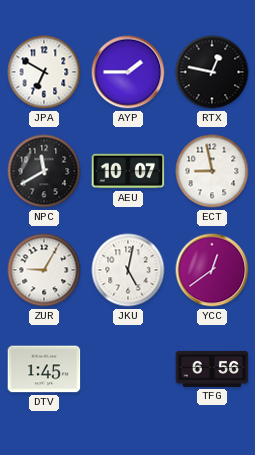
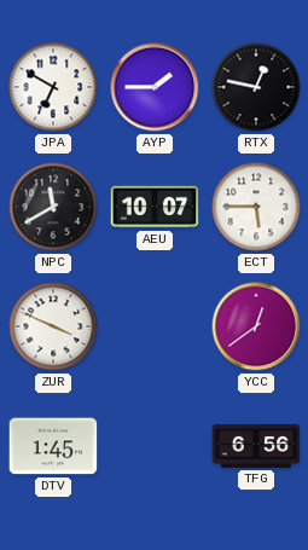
ECT: 8:58 -> 5:45 (256, 207)
ZUR: 9:05 -> 3:49 (53, 326)
JKU: 5:02 -> none (128, 270)
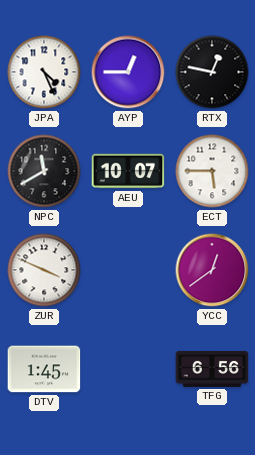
JPA: 6:50 -> 4:26 (44, 72)
AYP: 1:45 -> 12:45 (128, 72)
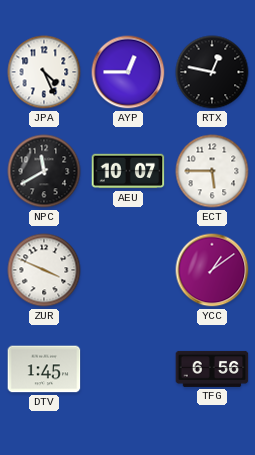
YCC: 12:39 -> 1:09 (212, 270)
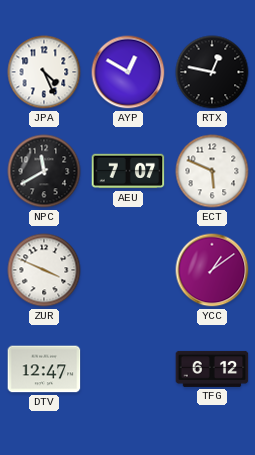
AYP: 12:45 -> 12:50 (128, 72)
AEU: 10:07 -> 7:07 (128, 171)
ECT: 5:45 -> 5:49 (212, 171)
DTV: 1:45 -> 12:47 (44, 369)
TFG: 6:56 -> 6:12 (212, 369)
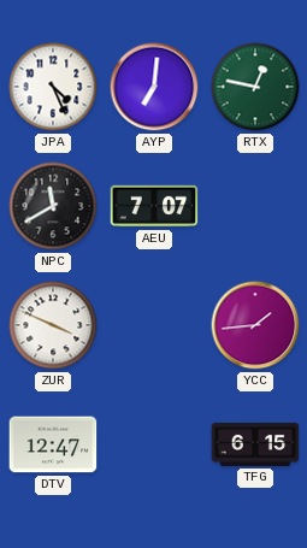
AYP: 12:50 -> 7:01 (154, 87)
RTX dial: black -> green (255, 87)
ECT: 5:49 -> none (212, 171)
YCC: 1:09 -> 1:44 (255, 325)
TFG: 6:12 -> 6:15 (255, 444)
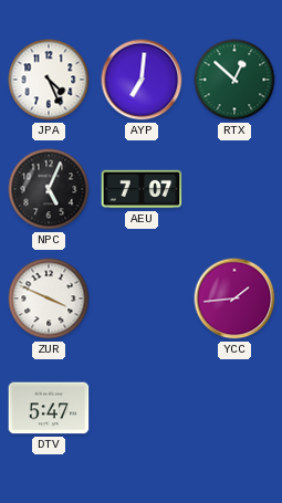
RTX: 12:47 -> 12:52 (234, 80)
NPC: 11:40 -> 5:04 (49, 189)
DTV: 12:47 -> 5:47 (49, 408)
TFG: 6:15 -> none (255, 444)
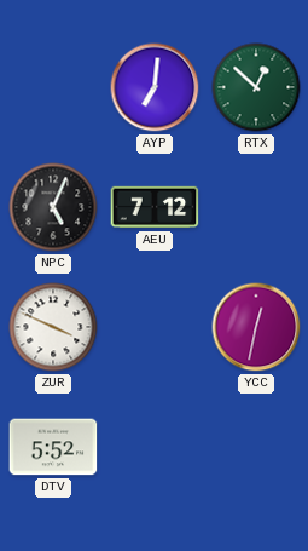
JPA: 4:26 -> none (49, 80)
AEU: 7:07 -> 7:12 (155, 207)
YCC: 1:44 -> 12:32 (256, 327)
DTV: 5:47 -> 5:52 (53, 447)
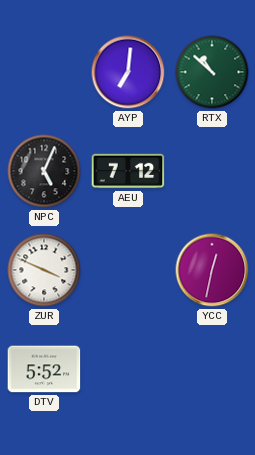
RTX: 12:52 -> 10:52 (212, 72)
